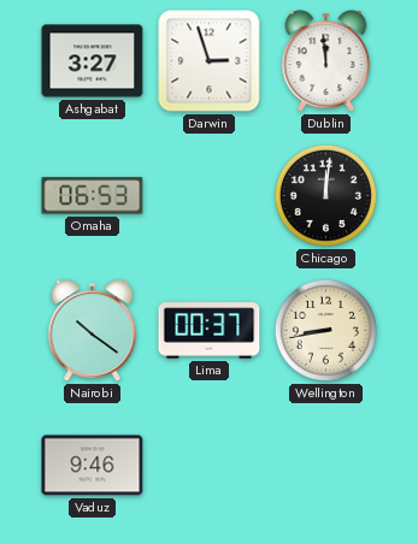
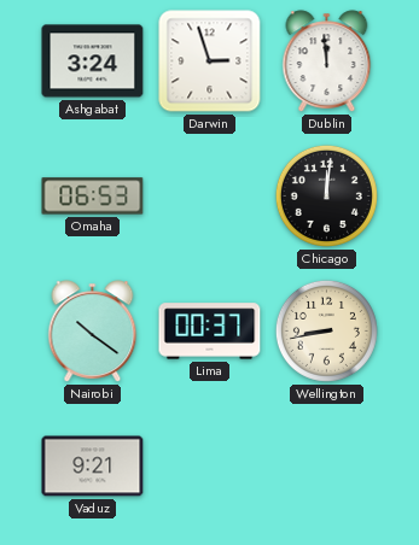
Ashgabat: 3:27 -> 3:24 (93, 61)
Vaduz: 9:46 -> 9:21 (93, 467)
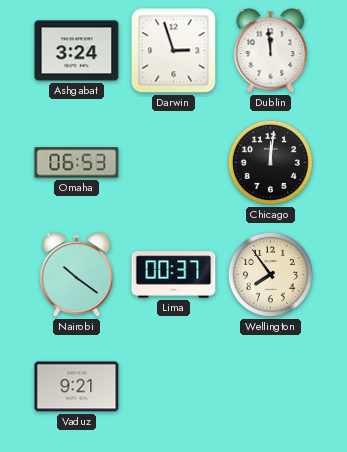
Wellington: 8:43 -> 7:54 (270, 274)
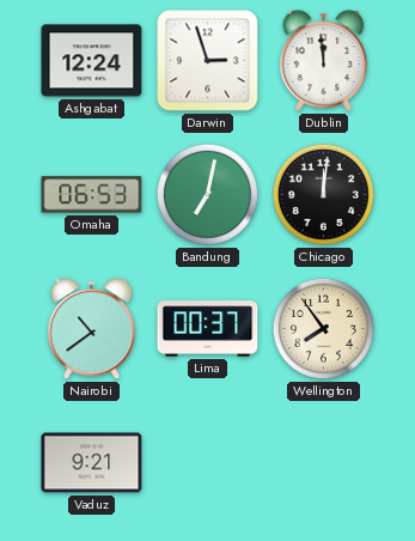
Ashgabat: 3:24 -> 12:24 (92, 61)
Bandung: none -> 7:02 (207, 194)
Nairobi: 10:21 -> 10:39 (92, 329)
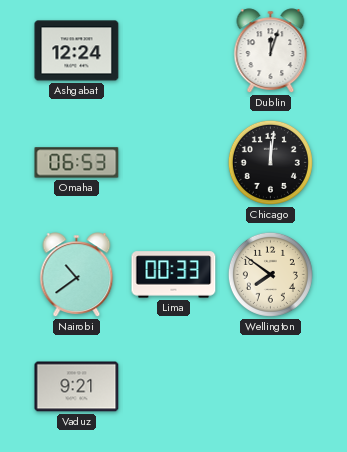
Darwin: 2:57 -> none (208, 61)
Dublin: 11:59 -> 12:03 (271, 51)
Bandung: 7:02 -> none (207, 194)
Lima: 00:37 -> 00:33 (174, 275)
Wellington: 7:54 -> 7:51 (270, 274)
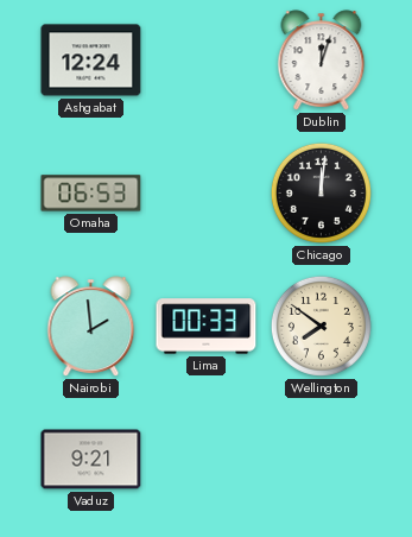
Nairobi: 10:39 -> 1:59 (91, 327)
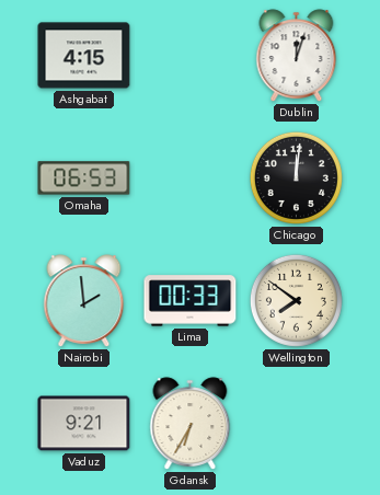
Ashgabat: 12:24 -> 4:15 (84, 56)
Gdansk: none -> 6:35 (191, 424)
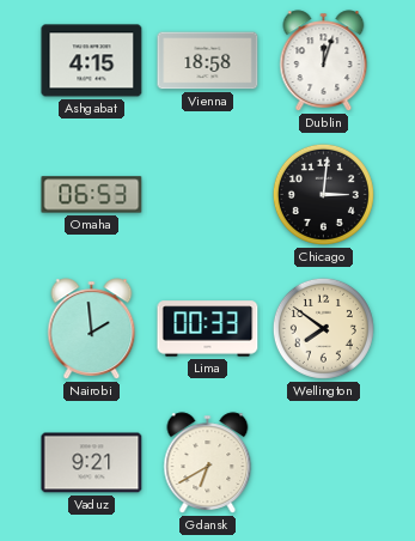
Vienna: none -> 18:58 (208, 61)
Chicago: 12:01 -> 3:01 (323, 194)
Gdansk: 6:35 -> 6:40 (208, 463)
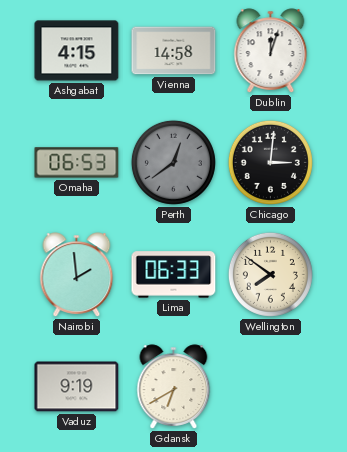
Vienna: 18:58 -> 14:58 (174, 51)
Perth: none -> 12:39 (173, 162)
Lima: 00:33 -> 06:33 (174, 275)
Vaduz: 9:21 -> 9:19 (77, 387)
